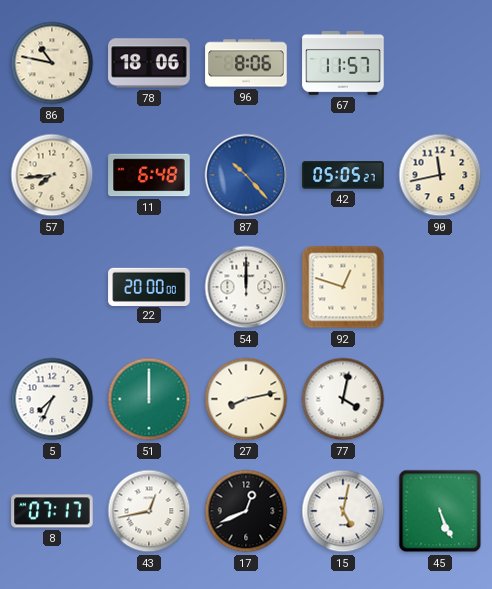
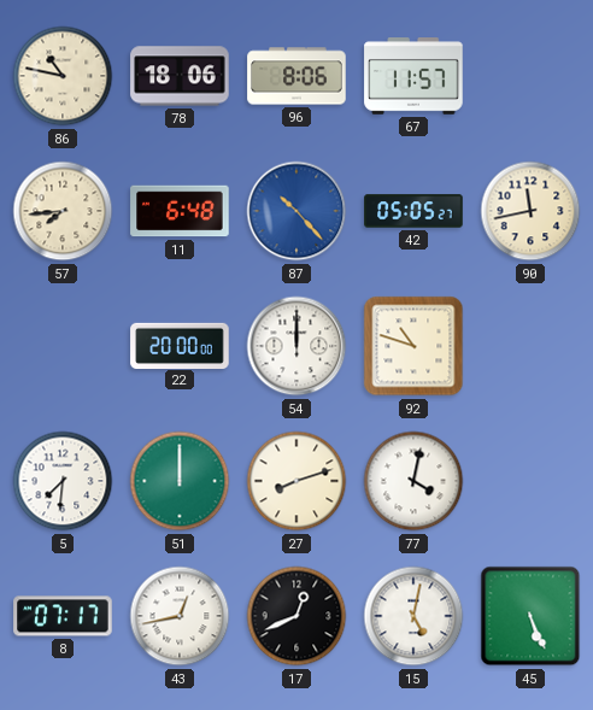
92: 12:48 -> 10:48 (413, 346)
5: 7:34 -> 7:31 (63, 481)
27: 8:13 -> 8:12 (296, 481)
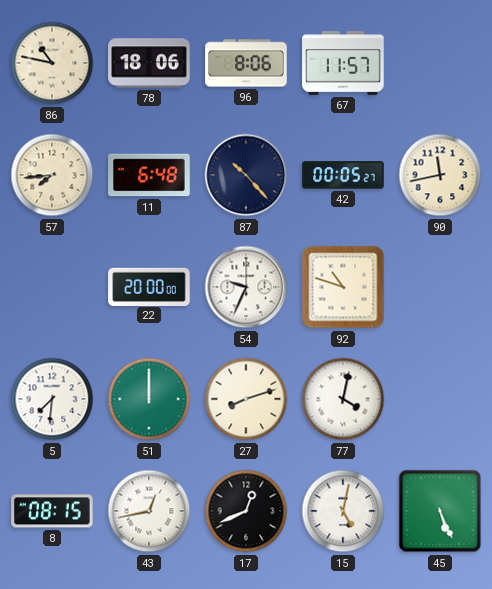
87 dial: blue -> navy (246, 175)
42: 05:05 -> 00:05 (343, 175)
54: 12:00 -> 9:34 (246, 287)
8: 07:17 -> 08:15 (52, 511)
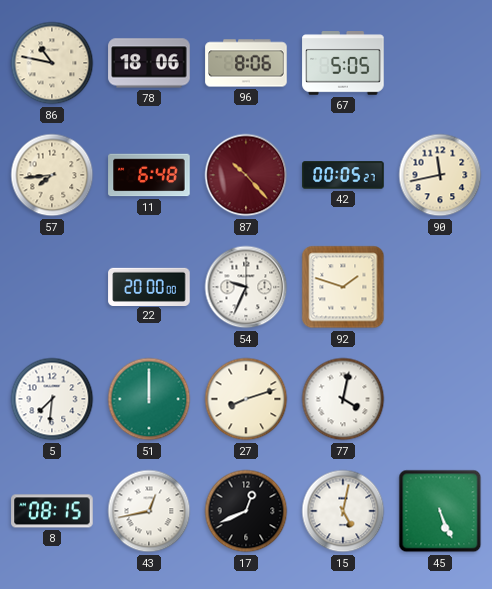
67: 11:57 -> 5:05 (343, 63)
87 dial: navy -> burgundy (246, 175)
92: 10:48 -> 1:48 (343, 287)
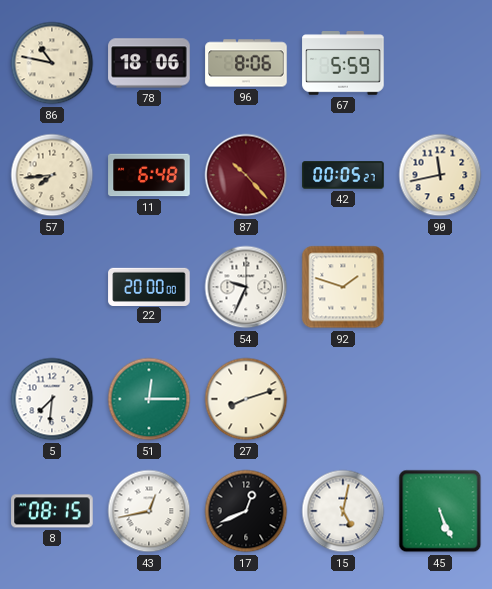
67: 5:05 -> 5:59 (343, 63)
51: 12:00 -> 12:15 (149, 399)
77: 4:02 -> none (343, 399)
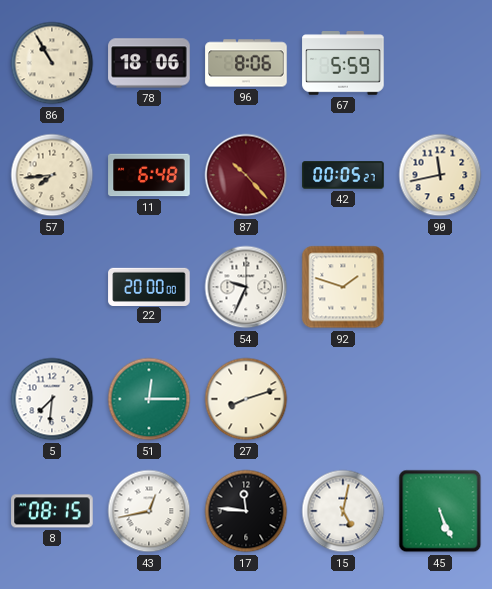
86: 10:47 -> 10:55 (52, 63)
17: 12:41 -> 11:46 (246, 511)
